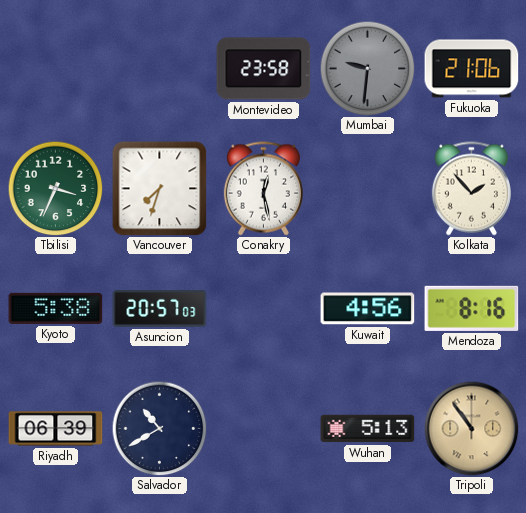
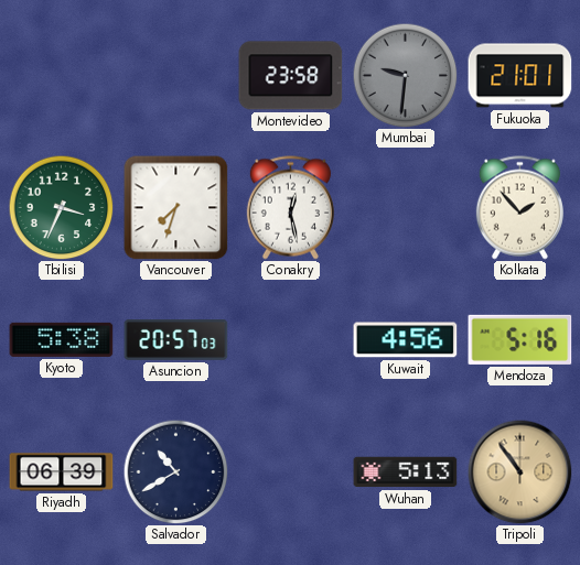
Fukuoka: 21:06 -> 21:01 (520, 76)
Mendoza: 8:16 -> 5:16 (520, 339)
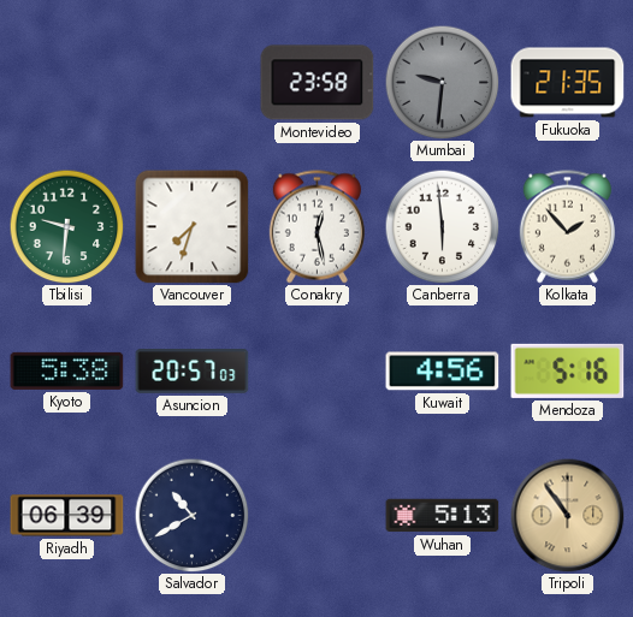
Fukuoka: 21:01 -> 21:35 (568, 83)
Tbilisi: 3:34 -> 9:31 (66, 226)
Canberra: none -> 5:59 (442, 226)
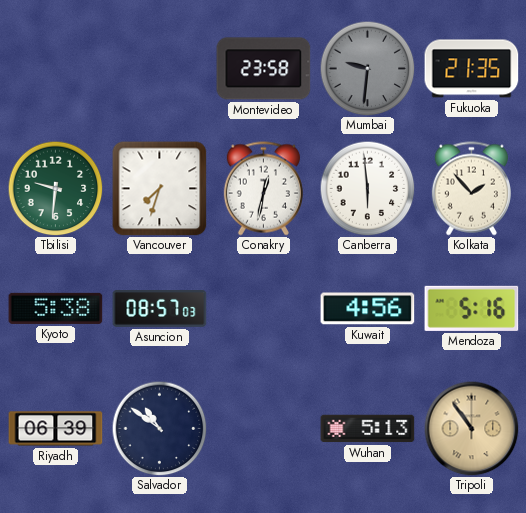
Conakry: 12:28 -> 12:32 (263, 189)
Asuncion: 20:57 -> 08:57 (160, 309)
Salvador: 10:40 -> 10:51 (159, 428)
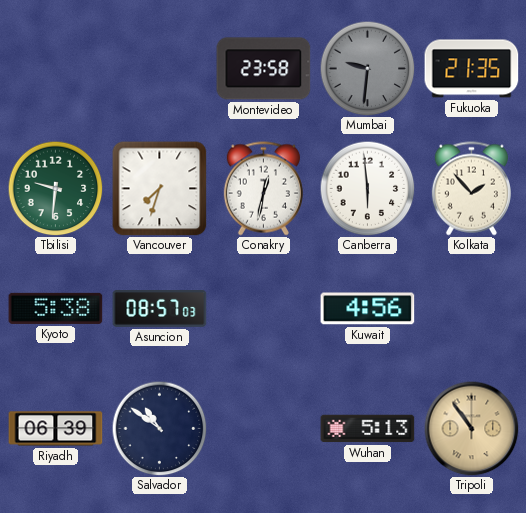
Mendoza: 5:16 -> none (472, 308)
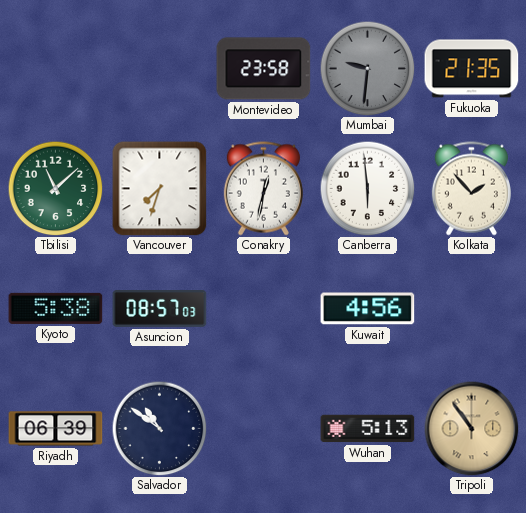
Tbilisi: 9:31 -> 11:08 (55, 188)
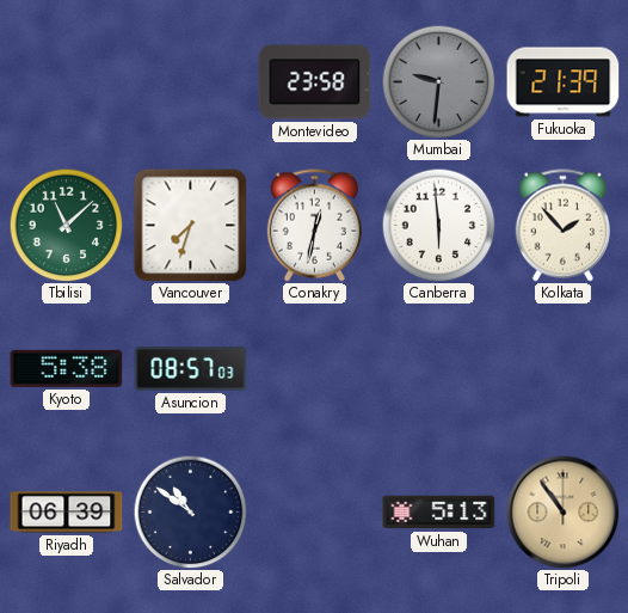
Fukuoka: 21:35 -> 21:39 (564, 82)
Kuwait: 4:56 -> none (368, 309)
